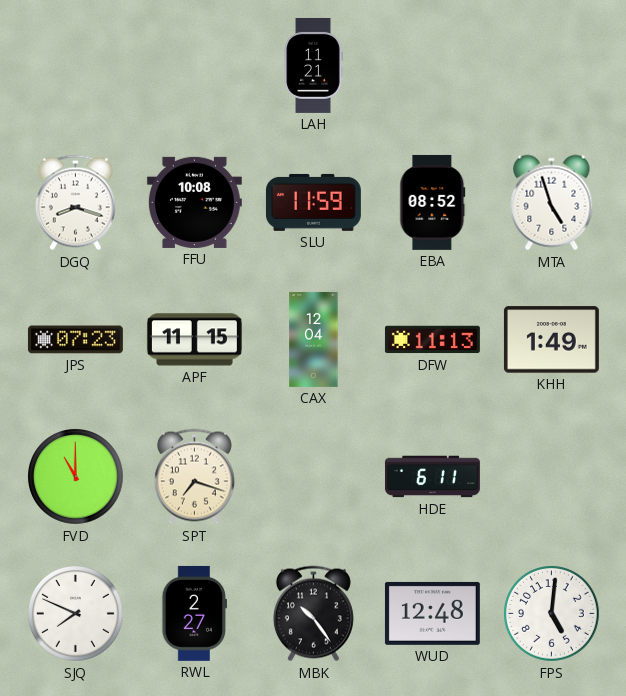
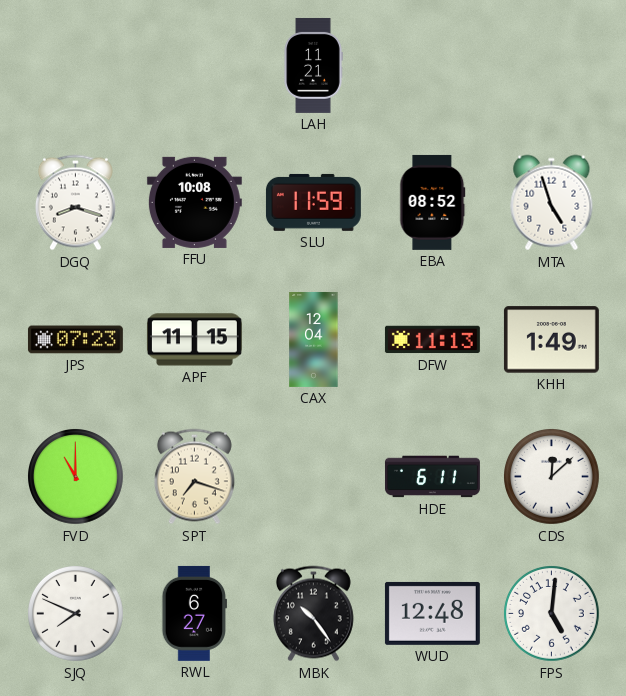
CDS: none -> 12:08 (552, 477)
RWL: 2:27 -> 6:27 (195, 613)
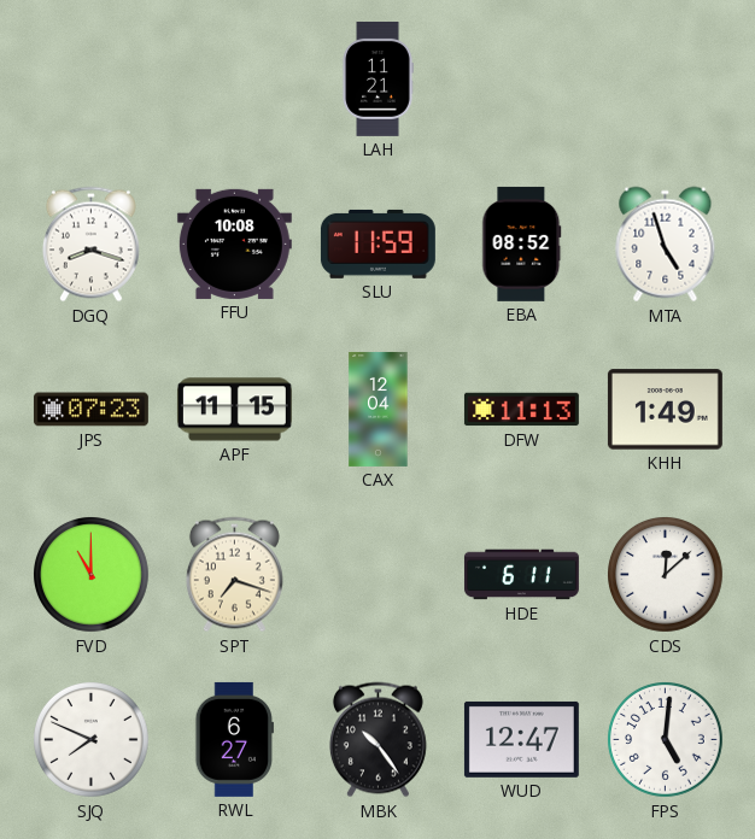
WUD: 12:48 -> 12:47 (521, 739)
